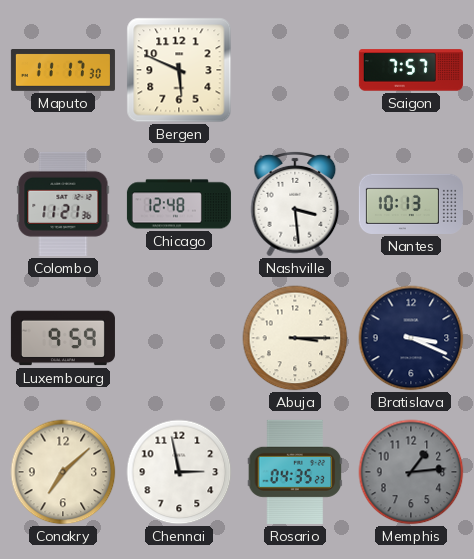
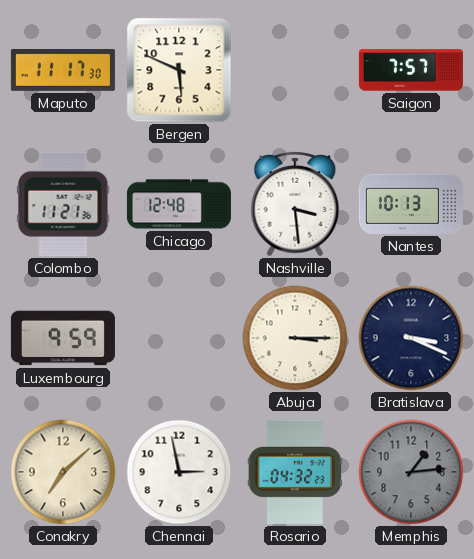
Rosario: 04:35 -> 04:32 (295, 472)
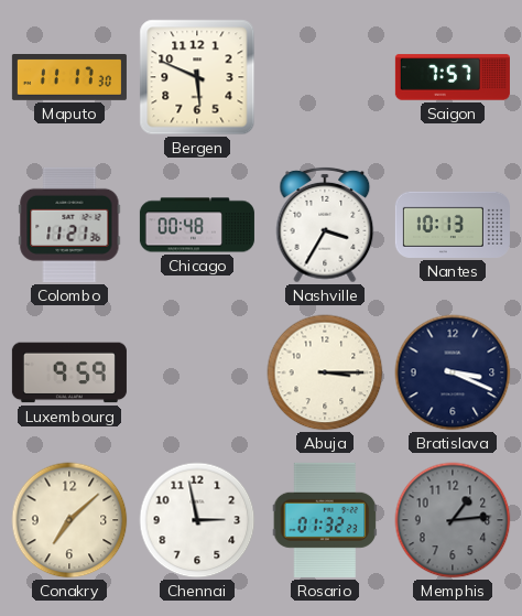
Chicago: 12:48 -> 00:48 (197, 225)
Nashville: 3:29 -> 3:35 (325, 225)
Rosario: 04:32 -> 01:32 (325, 520)
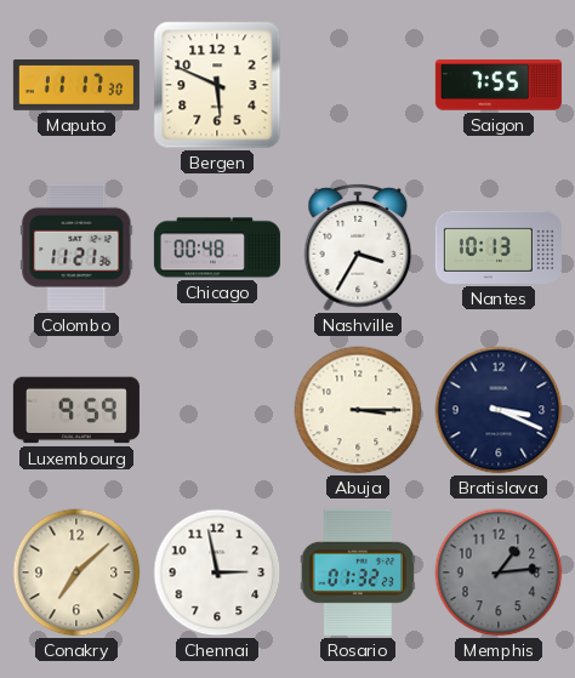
Saigon: 7:57 -> 7:55 (499, 85)
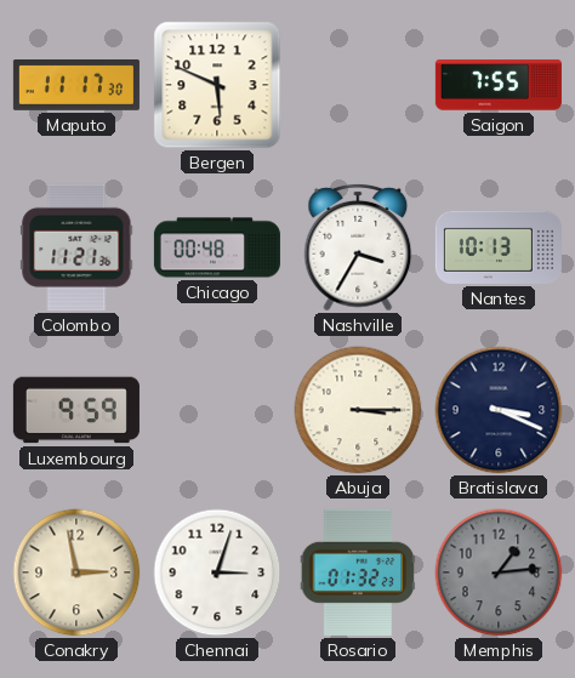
Conakry: 7:08 -> 2:58 (76, 572)
Chennai: 2:58 -> 3:03 (217, 572)
